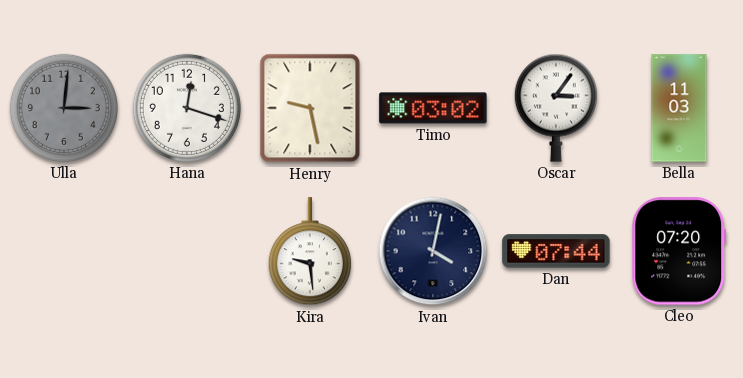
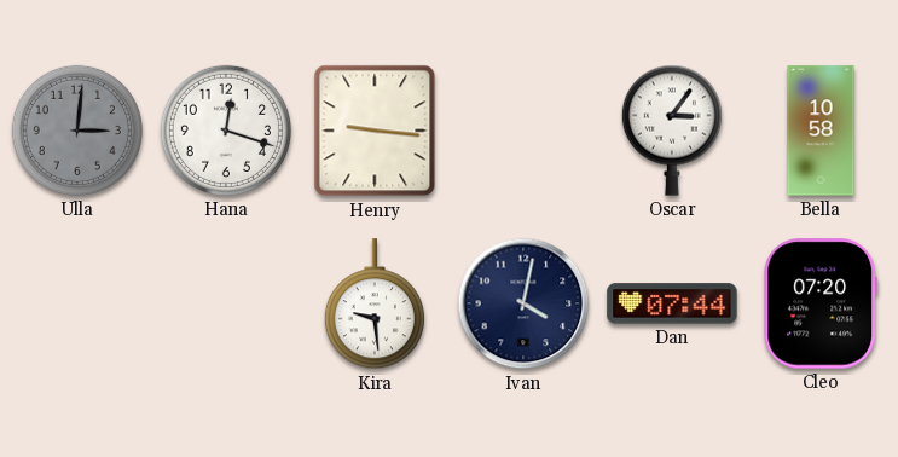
Henry: 9:28 -> 9:16 (375, 131)
Timo: 03:02 -> none (433, 108)
Bella: 11:03 -> 10:58 (821, 131)
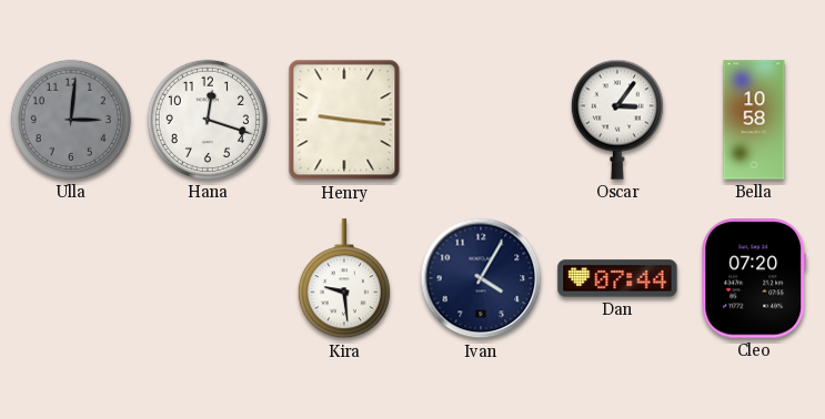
Ivan: 4:02 -> 4:05 (481, 278)
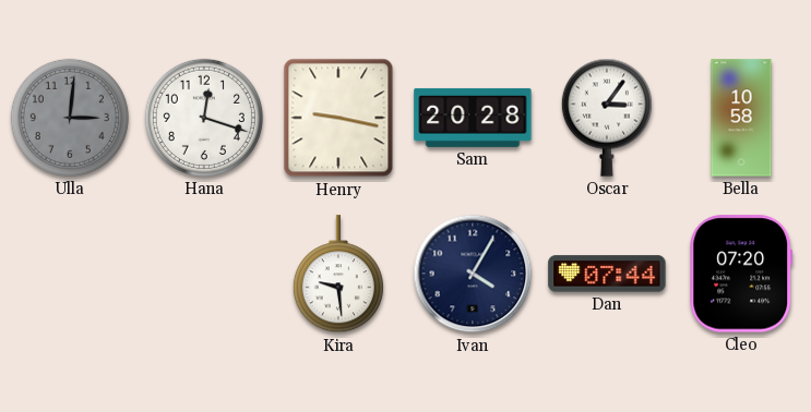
Henry: 9:16 -> 9:17 (338, 118)
Sam: none -> 20:28 (473, 118)
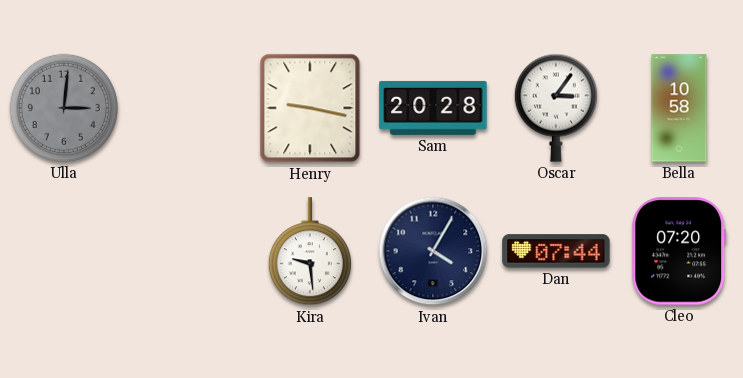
Hana: 12:18 -> none (204, 118)
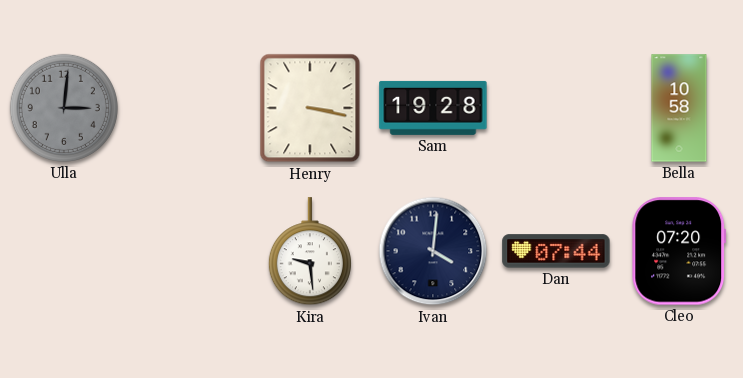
Henry: 9:17 -> 3:17 (310, 108)
Sam: 20:28 -> 19:28 (433, 108)
Oscar: 3:06 -> none (556, 108)
Ivan: 4:05 -> 4:01 (433, 251)
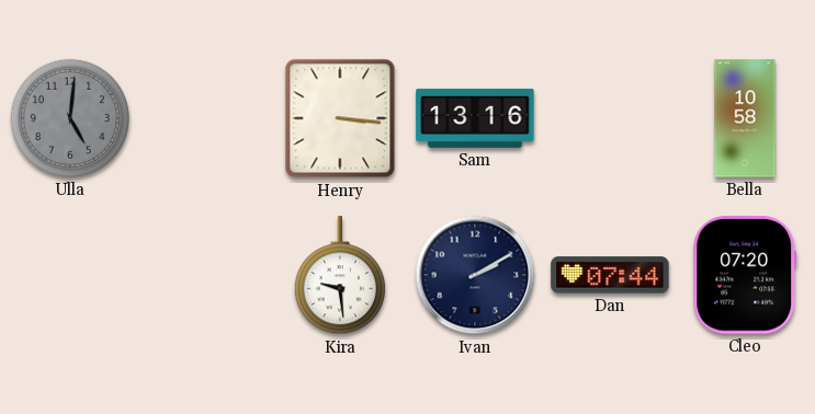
Ulla: 3:01 -> 5:01 (70, 118)
Henry: 3:17 -> 3:16 (340, 118)
Sam: 19:28 -> 13:16 (475, 118)
Ivan: 4:01 -> 2:10 (475, 275)
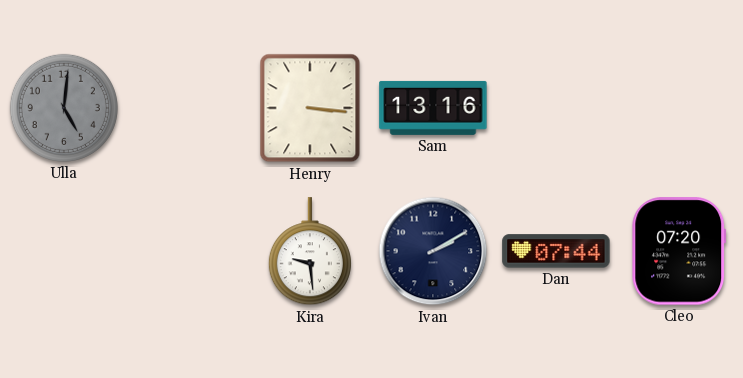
Bella: 10:58 -> none (745, 118)
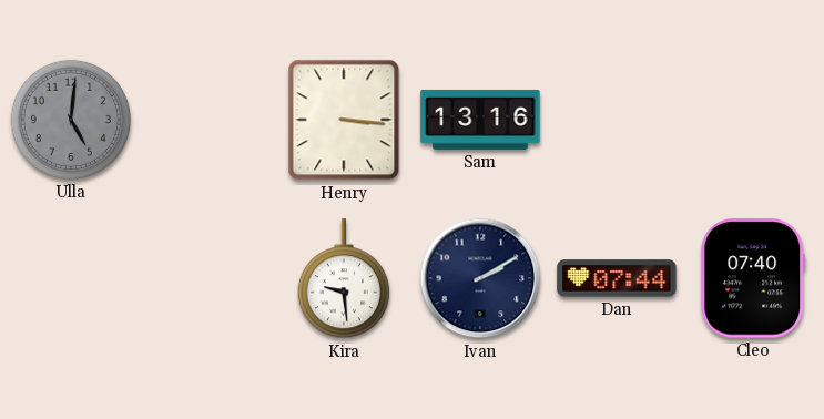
Cleo: 07:20 -> 07:40 (753, 278)
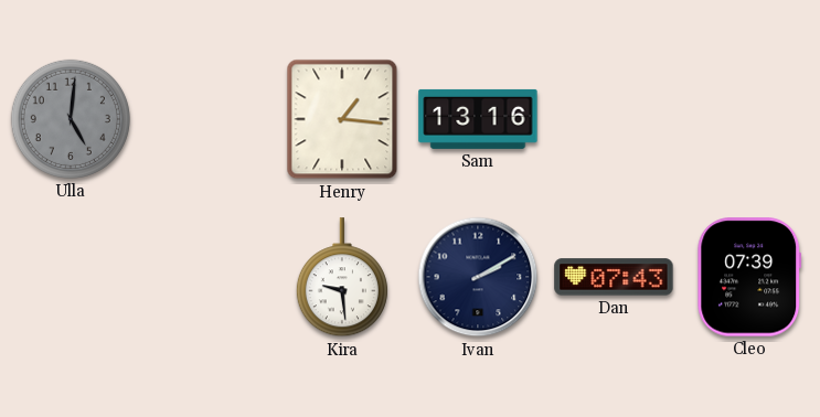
Henry: 3:16 -> 1:16 (342, 119)
Dan: 07:44 -> 07:43 (614, 277)
Cleo: 07:40 -> 07:39 (749, 277)
